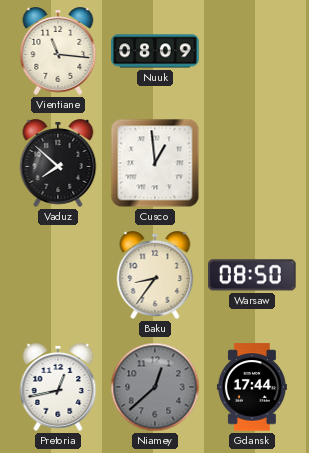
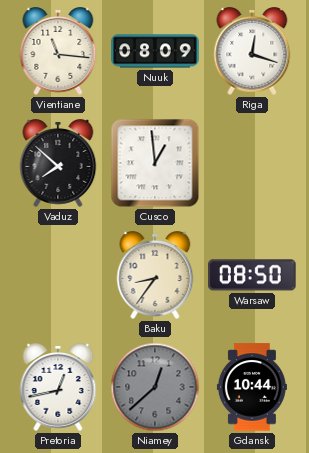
Riga: none -> 12:18 (252, 52)
Gdansk: 17:44 -> 10:44 (252, 387)
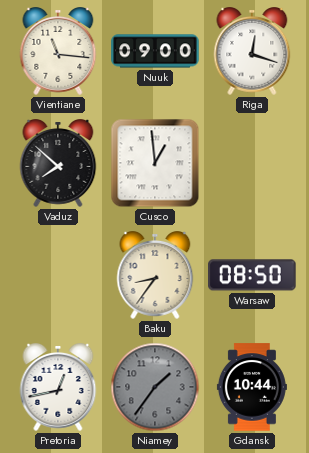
Nuuk: 08:09 -> 09:00 (155, 51)
Niamey: 12:38 -> 1:36 (155, 387)
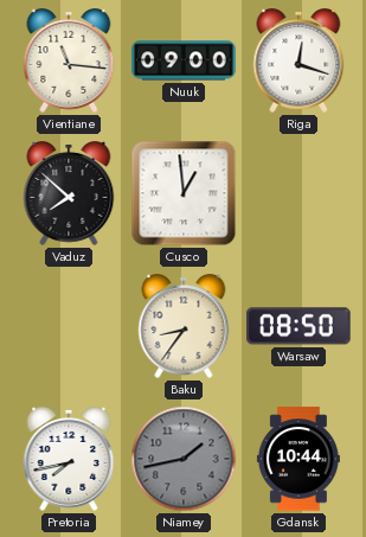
Pretoria: 12:43 -> 7:43 (69, 460)
Niamey: 1:36 -> 1:43 (184, 459)
